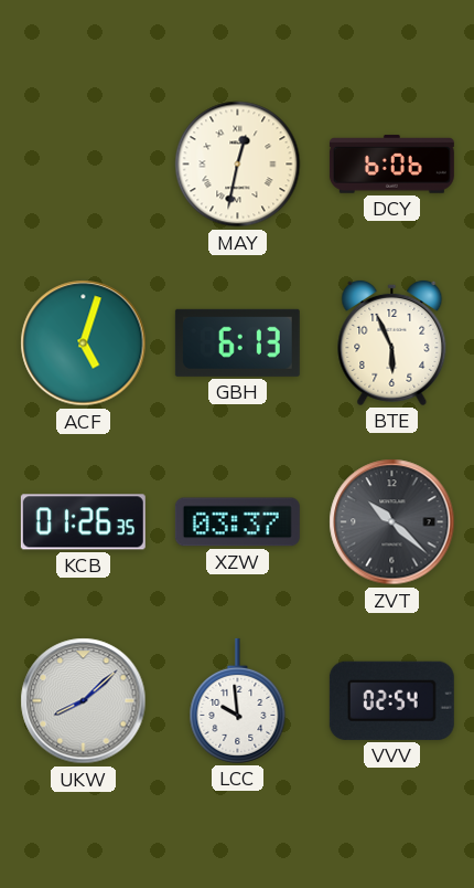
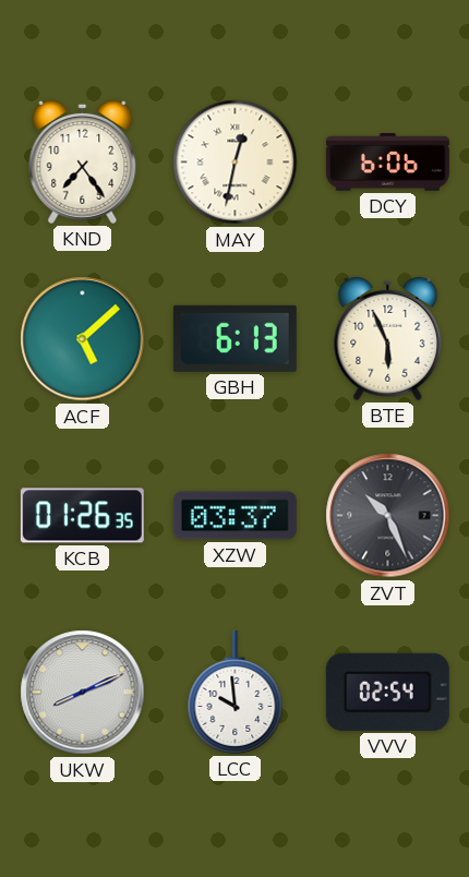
KND: none -> 7:24 (83, 161)
ACF: 5:03 -> 5:08 (83, 339)
ZVT: 10:22 -> 10:26 (388, 516)
UKW: 8:08 -> 8:11 (83, 693)
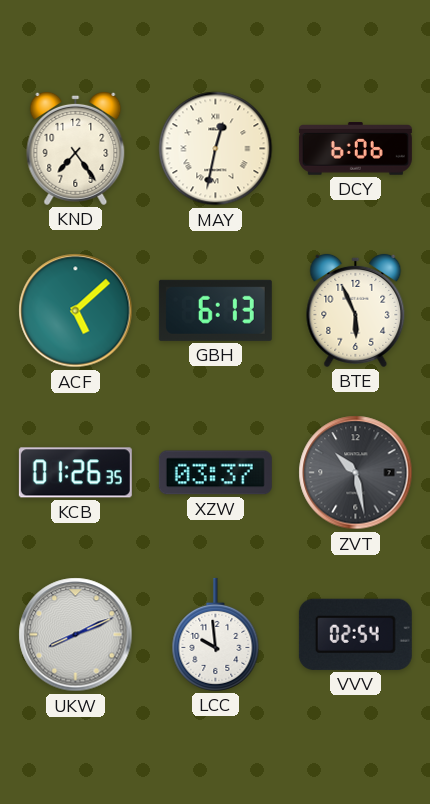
ZVT: 10:26 -> 10:28 (356, 473)
